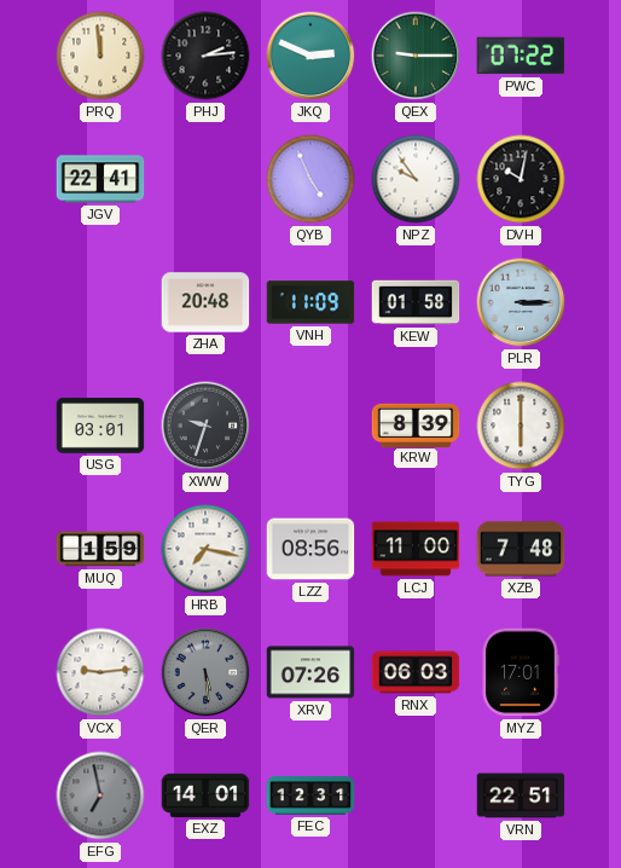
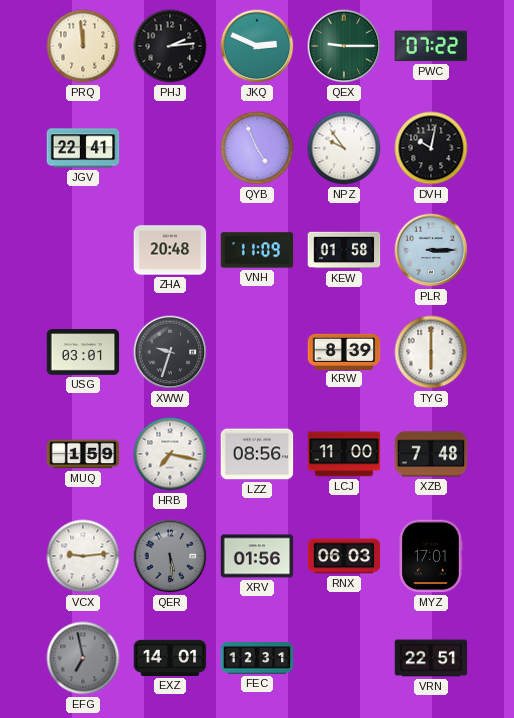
XRV: 07:26 -> 01:56 (257, 556)
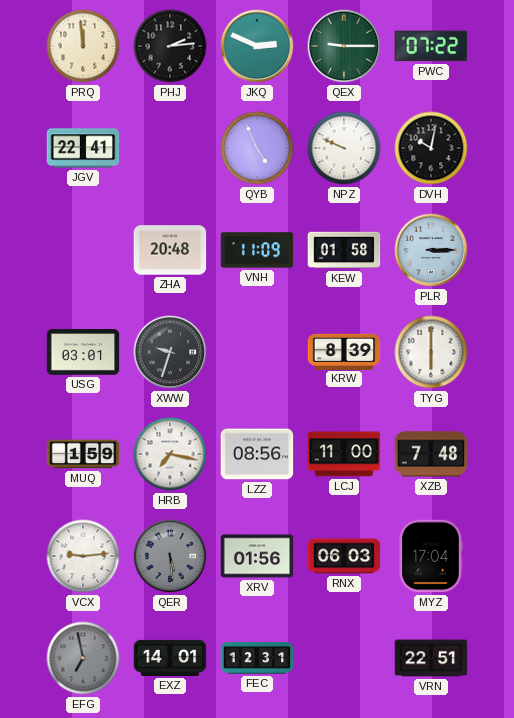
NPZ: 9:54 -> 9:49 (344, 148)
MYZ: 17:01 -> 17:04 (431, 556)
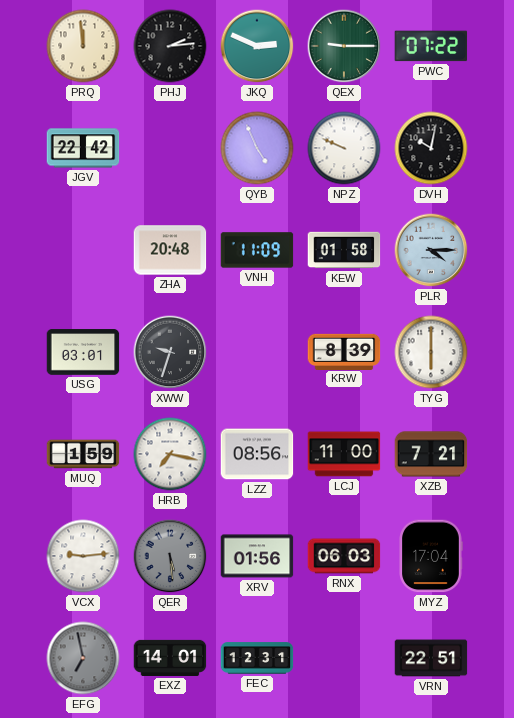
JGV: 22:41 -> 22:42 (83, 148)
PLR: 3:15 -> 4:15 (431, 250)
XZB: 7:48 -> 7:21 (431, 454)
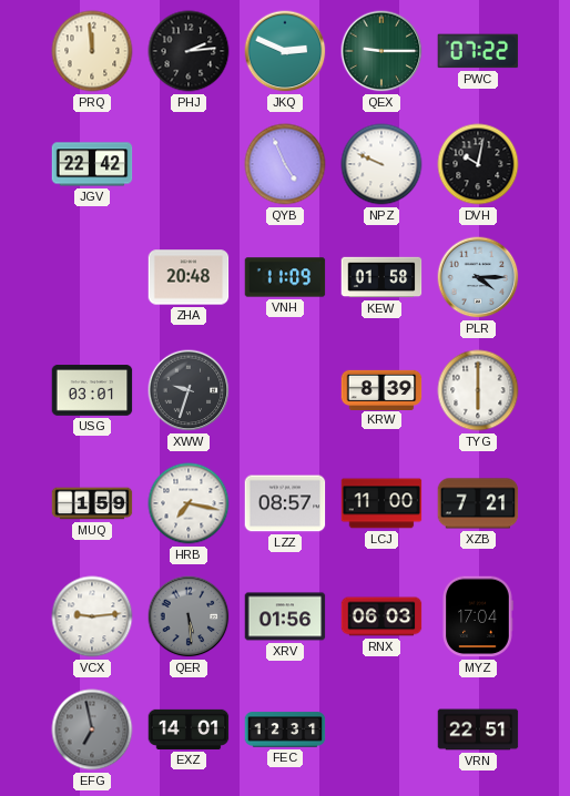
LZZ: 08:56 -> 08:57 (285, 503)
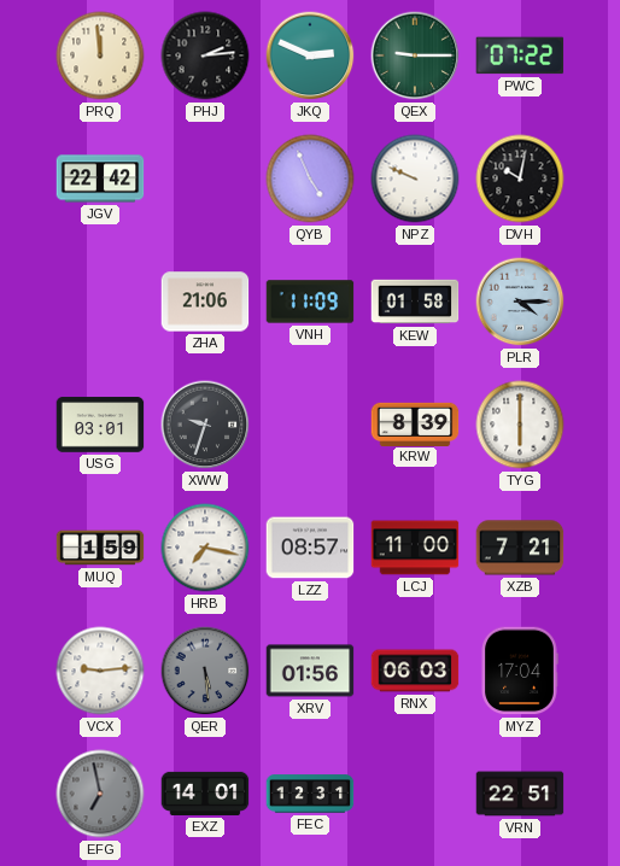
ZHA: 20:48 -> 21:06 (205, 302)
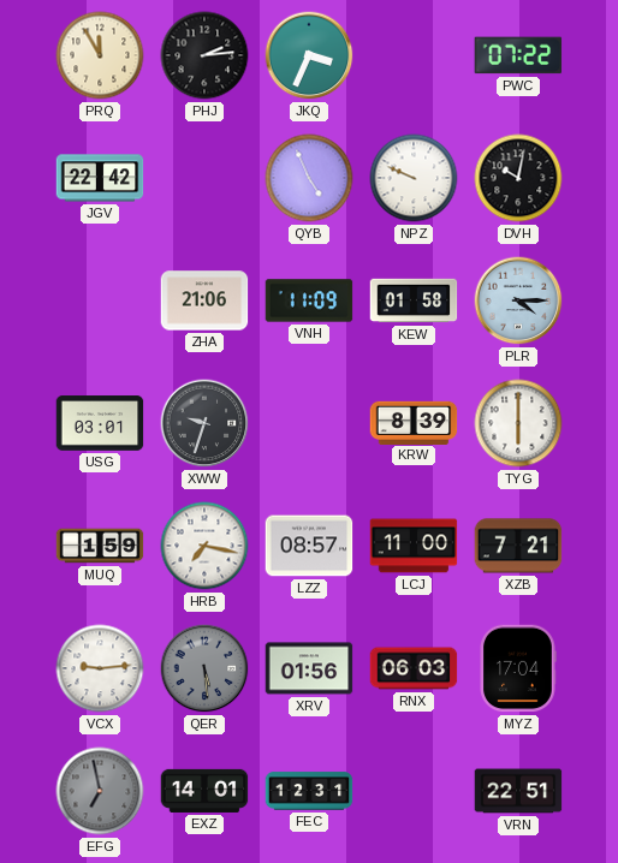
PRQ: 11:59 -> 11:55 (100, 55)
JKQ: 2:49 -> 3:34 (309, 55)
QEX: 9:15 -> none (415, 55)
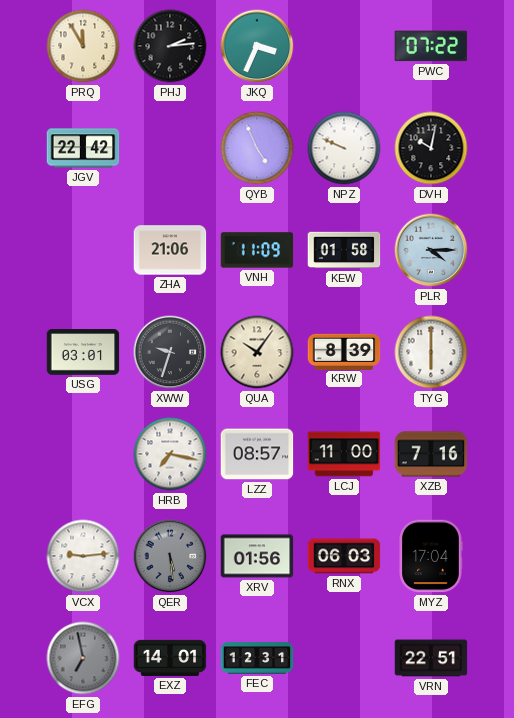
QUA: none -> 10:06 (257, 352)
MUQ: 1:59 -> none (100, 546)
XZB: 7:21 -> 7:16 (431, 454)
